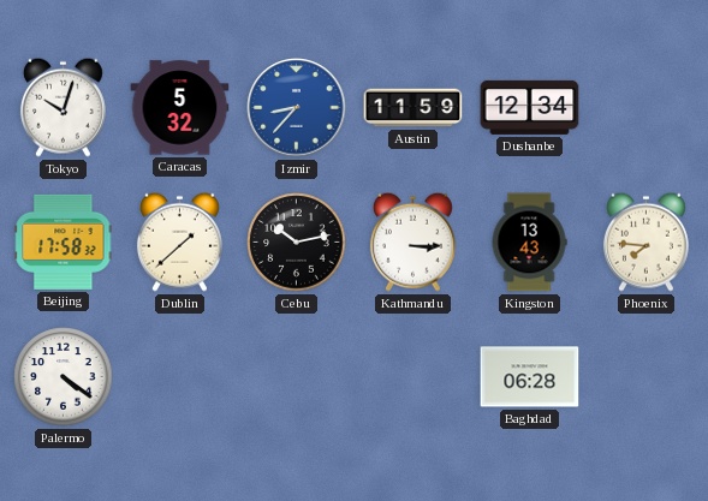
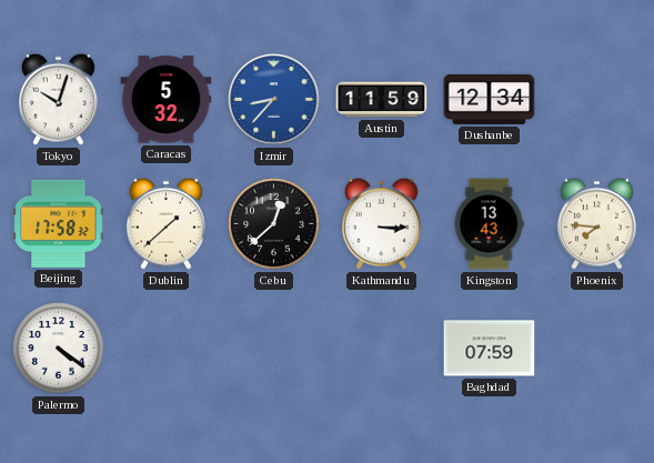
Cebu: 10:13 -> 12:38 (274, 224)
Baghdad: 06:28 -> 07:59 (490, 349)
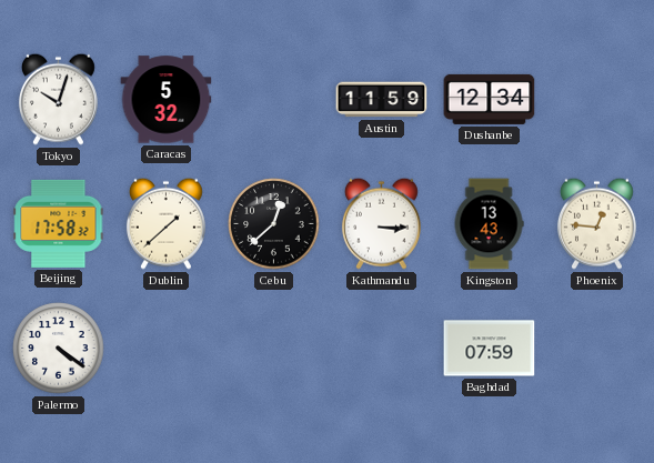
Izmir: 8:37 -> none (274, 100)
Phoenix: 7:46 -> 12:46 (596, 223)
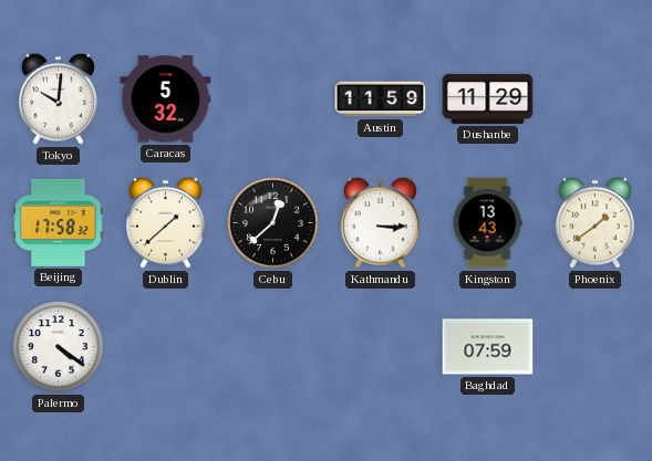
Tokyo: 10:03 -> 10:01 (58, 98)
Dushanbe: 12:34 -> 11:29 (488, 98)
Phoenix: 12:46 -> 1:39 (594, 222)
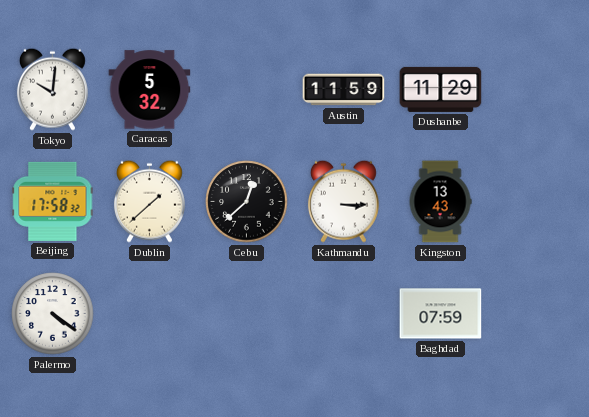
Phoenix: 1:39 -> none (594, 222)
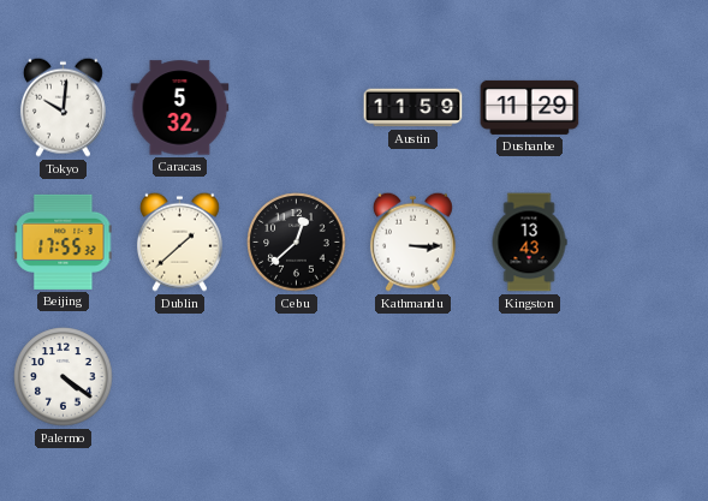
Beijing: 17:58 -> 17:55 (64, 241)
Baghdad: 07:59 -> none (441, 314)
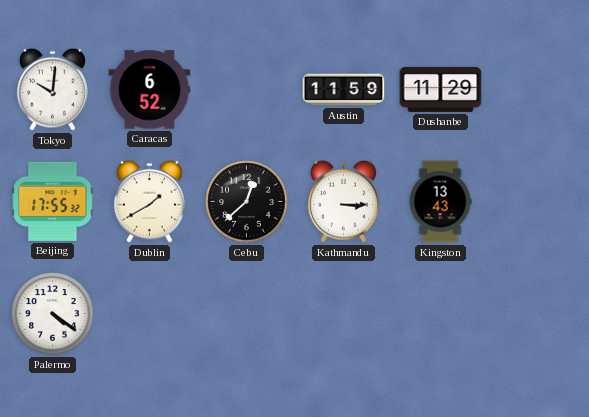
Caracas: 5:32 -> 6:52 (150, 90)
Dublin: 1:38 -> 1:40 (149, 201)
